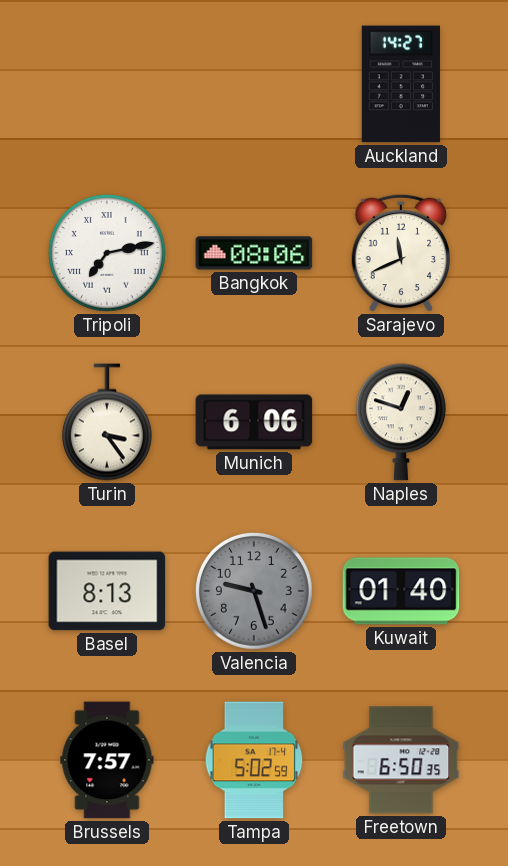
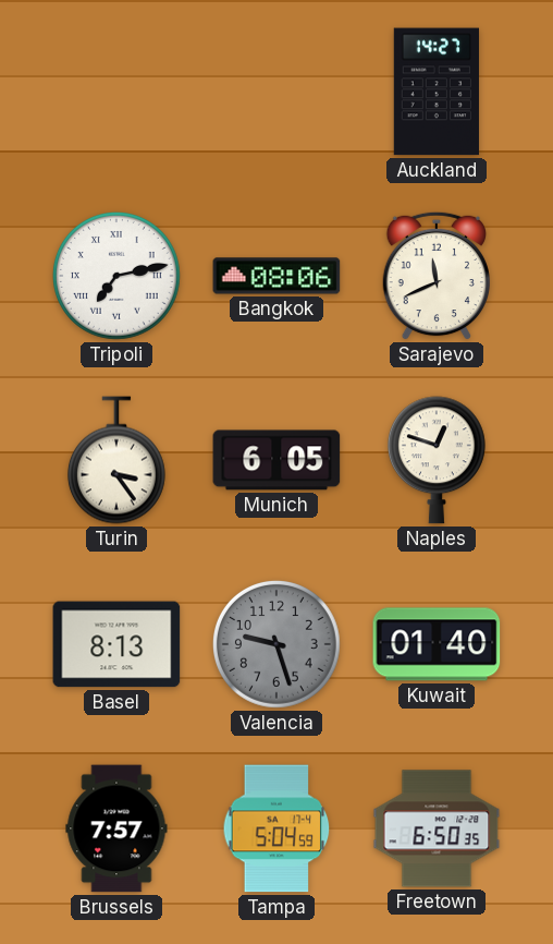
Munich: 6:06 -> 6:05 (276, 460)
Tampa: 5:02 -> 5:04 (276, 828)
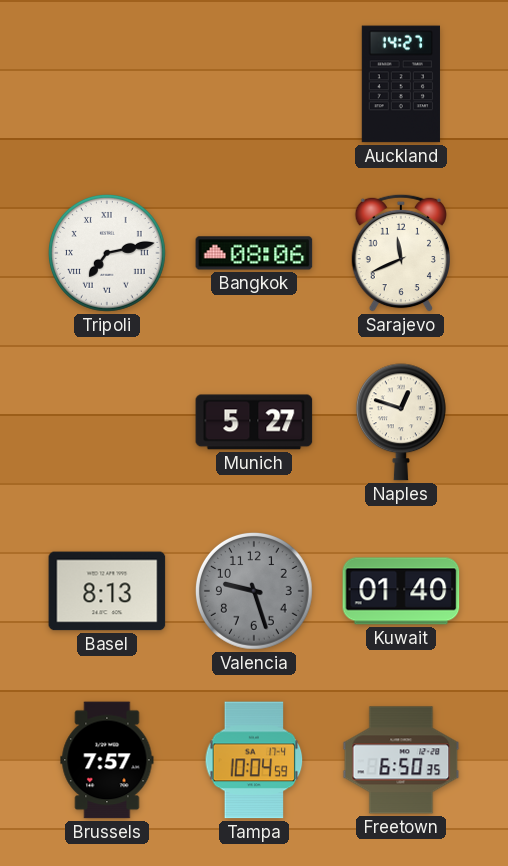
Turin: 3:24 -> none (116, 460)
Munich: 6:05 -> 5:27 (254, 422)
Tampa: 5:04 -> 10:04 (254, 760)
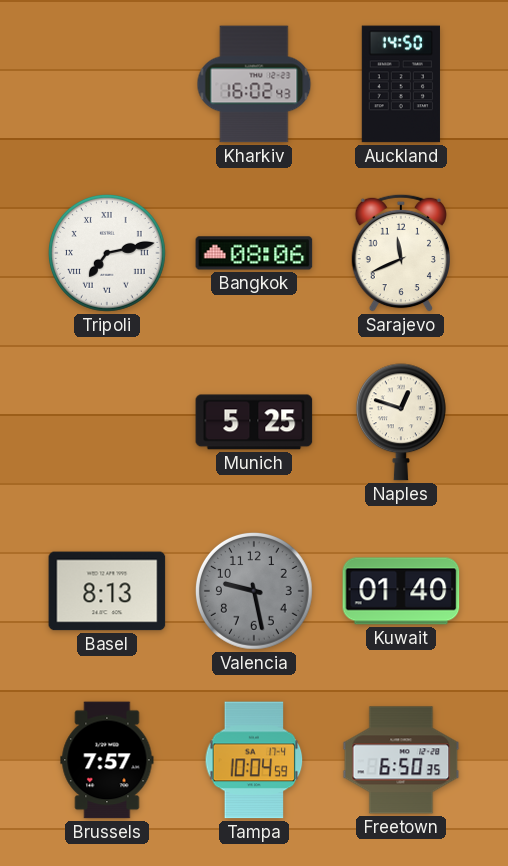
Kharkiv: none -> 16:02 (254, 84)
Auckland: 14:27 -> 14:50 (401, 84)
Munich: 5:27 -> 5:25 (254, 422)
Valencia: 9:27 -> 9:28 (254, 591)
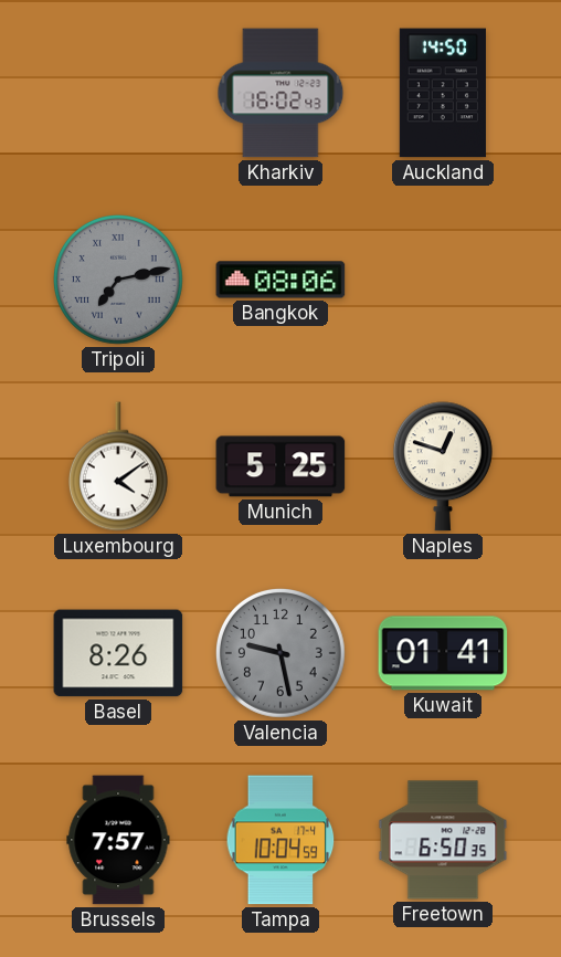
Tripoli dial: white -> grey (118, 280)
Sarajevo: 11:41 -> none (400, 253)
Luxembourg: none -> 4:09 (118, 466)
Basel: 8:13 -> 8:26 (118, 653)
Kuwait: 01:40 -> 01:41 (443, 653)
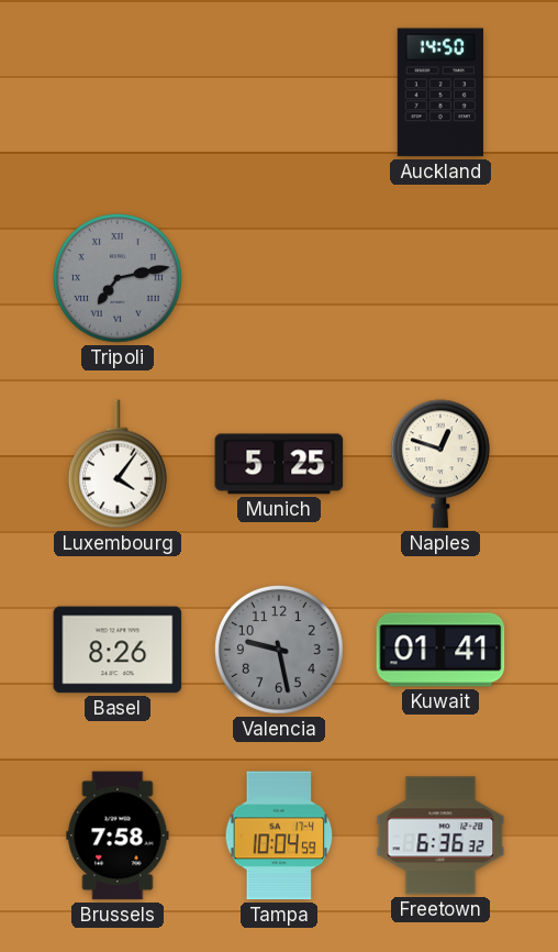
Kharkiv: 16:02 -> none (280, 93)
Bangkok: 08:06 -> none (280, 280)
Luxembourg: 4:09 -> 4:06 (118, 464)
Brussels: 7:57 -> 7:58 (118, 835)
Freetown: 6:50 -> 6:36 (440, 835)
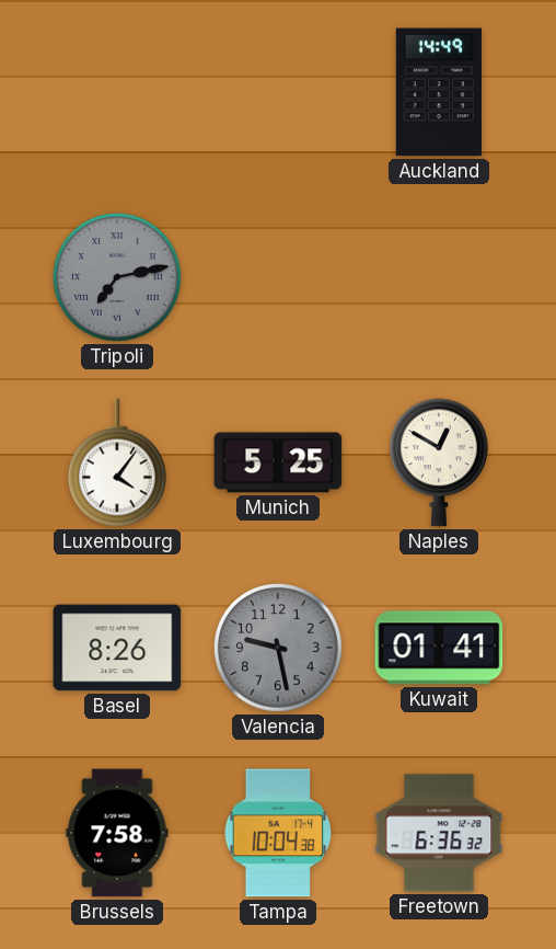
Auckland: 14:50 -> 14:49 (439, 92)
Naples: 12:48 -> 12:50 (439, 462)
Tampa: 10:04:59 -> 10:04:38 (278, 833)
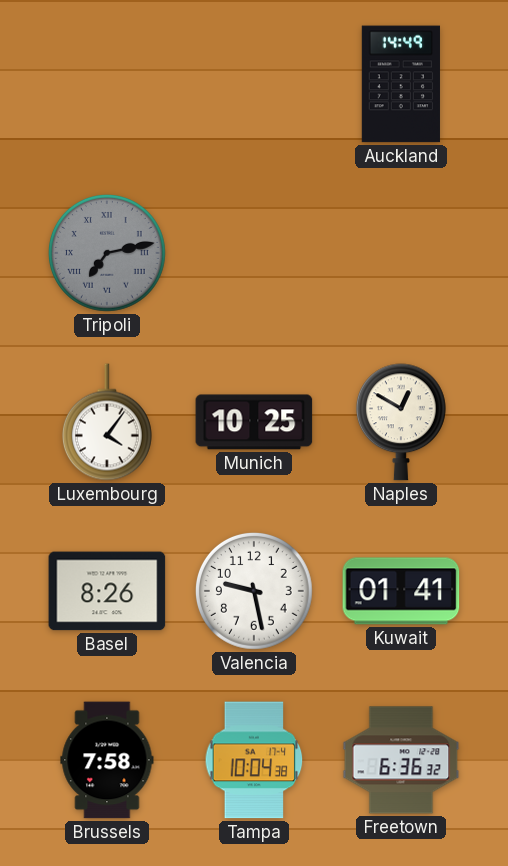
Munich: 5:25 -> 10:25 (254, 422)
Valencia dial: grey -> white (254, 591)
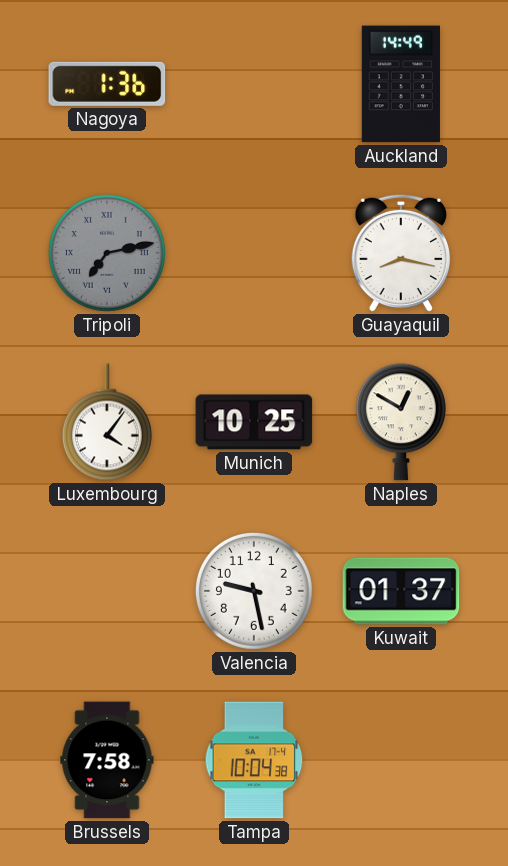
Nagoya: none -> 1:36 (107, 84)
Guayaquil: none -> 8:17 (400, 253)
Basel: 8:26 -> none (107, 591)
Kuwait: 01:41 -> 01:37 (401, 591)
Freetown: 6:36 -> none (401, 760)
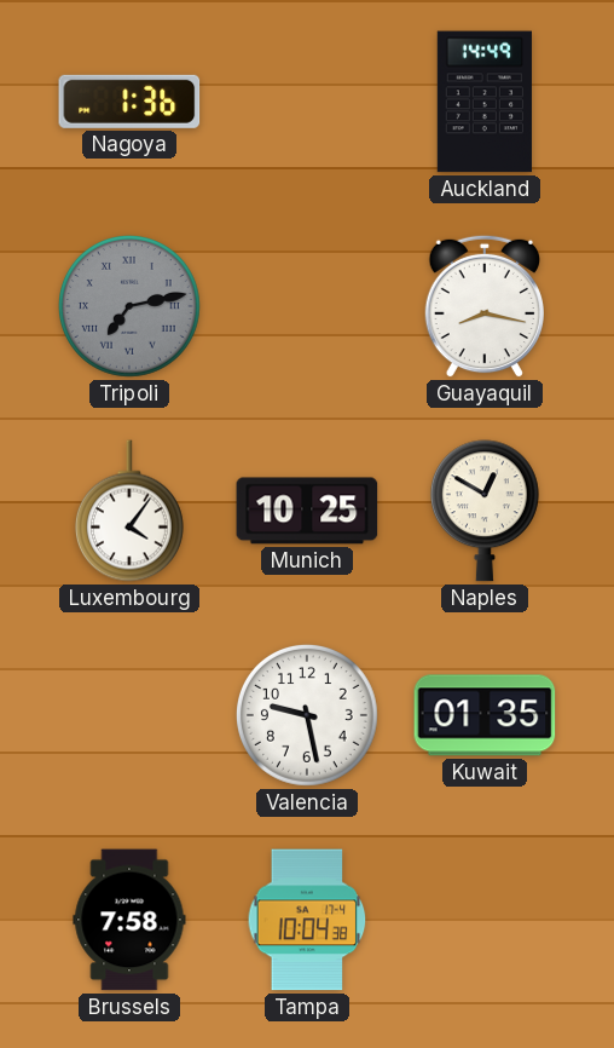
Kuwait: 01:37 -> 01:35 (485, 715)
